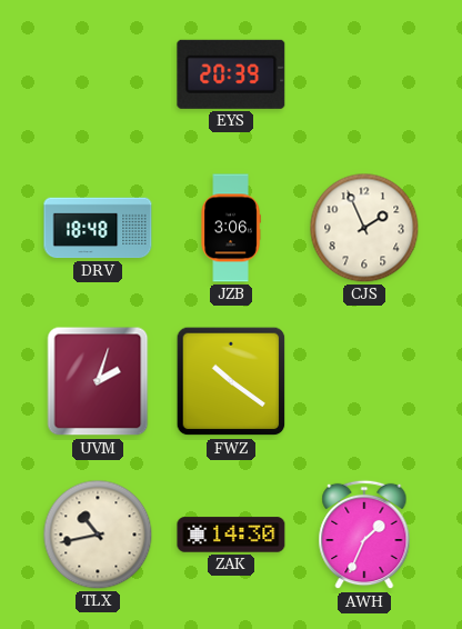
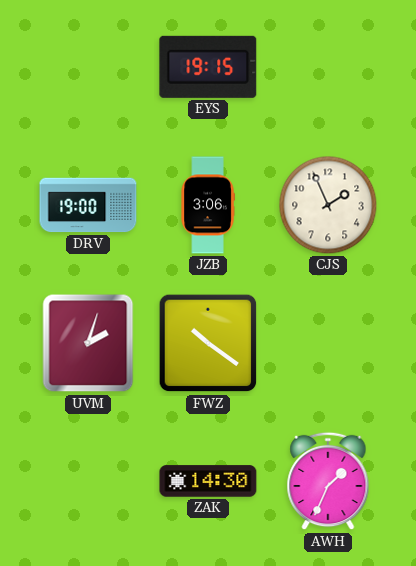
EYS: 20:39 -> 19:15 (208, 67)
DRV: 18:48 -> 19:00 (88, 205)
TLX: 10:43 -> none (98, 535)
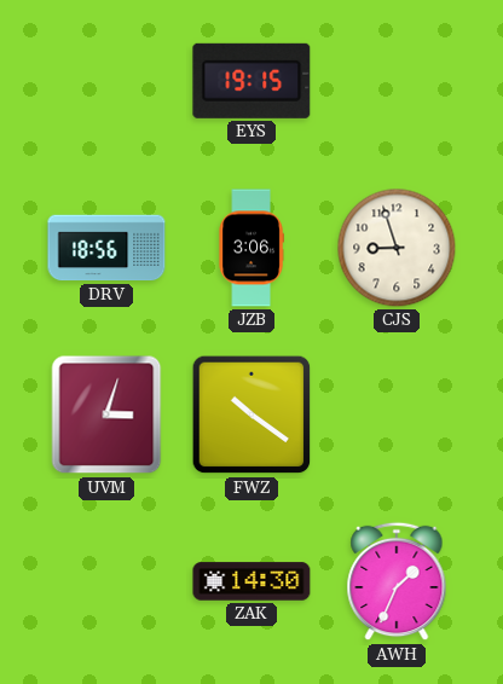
DRV: 19:00 -> 18:56 (106, 248)
CJS: 1:56 -> 8:57 (397, 248)
UVM: 2:03 -> 3:03 (106, 415)
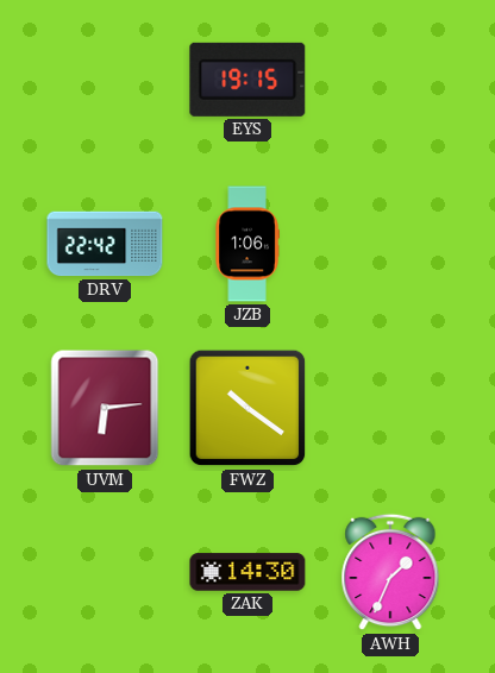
DRV: 18:56 -> 22:42 (105, 244)
JZB: 3:06 -> 1:06 (248, 244)
CJS: 8:57 -> none (397, 248)
UVM: 3:03 -> 6:14 (105, 408)
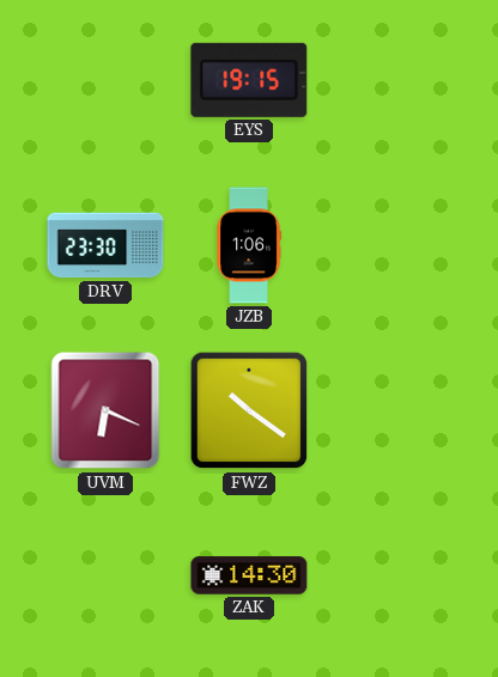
DRV: 22:42 -> 23:30 (105, 245)
UVM: 6:14 -> 6:19 (105, 410)
AWH: 1:34 -> none (390, 572)
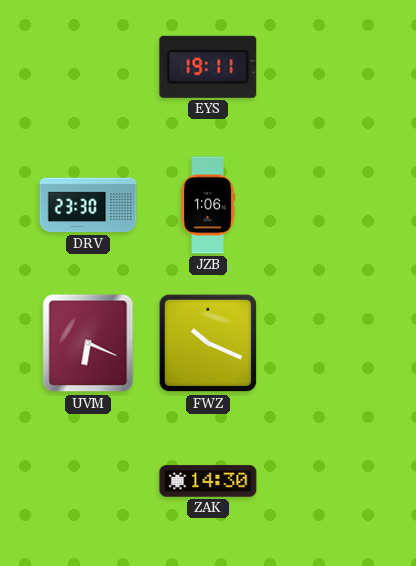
EYS: 19:15 -> 19:11 (208, 67)
FWZ: 10:21 -> 10:19 (208, 343)
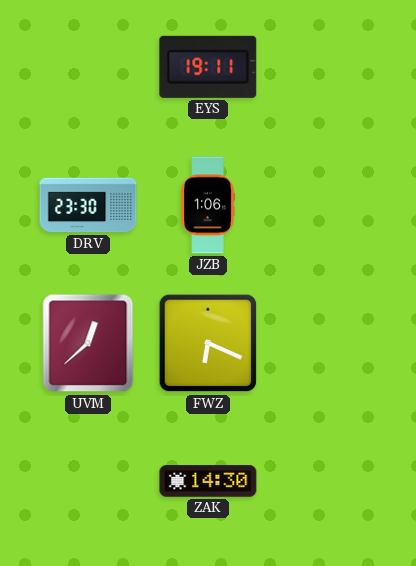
UVM: 6:19 -> 12:38 (88, 343)
FWZ: 10:19 -> 6:19 (208, 343)
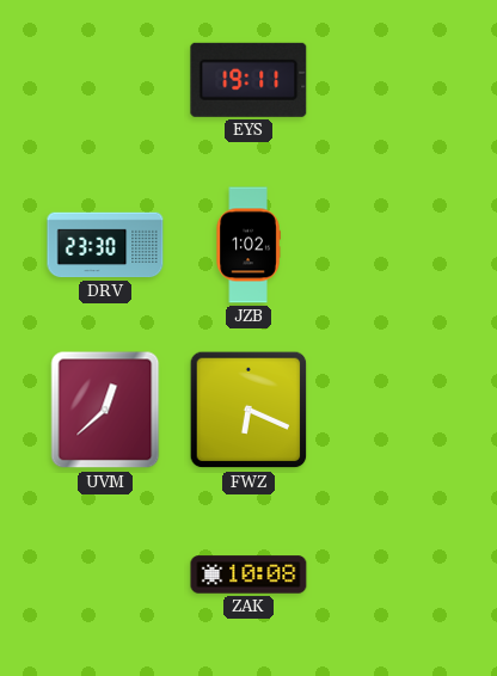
JZB: 1:06 -> 1:02 (249, 245)
ZAK: 14:30 -> 10:08 (249, 574)
